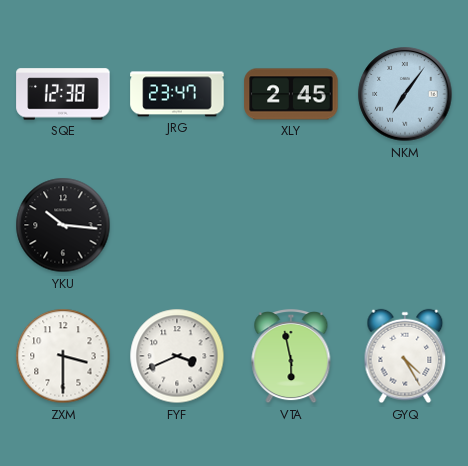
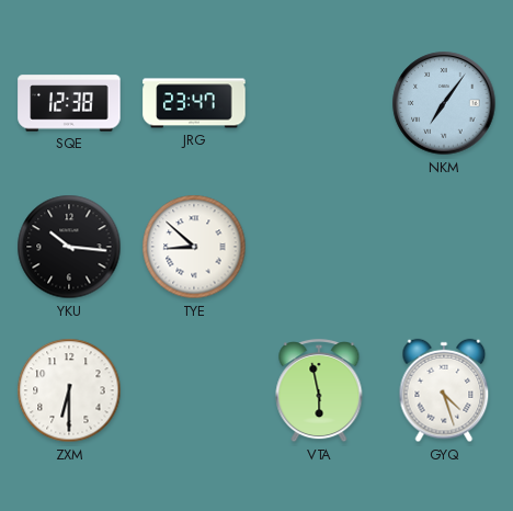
XLY: 2:45 -> none (291, 94)
TYE: none -> 8:52 (194, 247)
ZXM: 3:30 -> 6:30 (69, 390)
FYF: 3:41 -> none (177, 356)
GYQ: 4:25 -> 4:27 (444, 390)
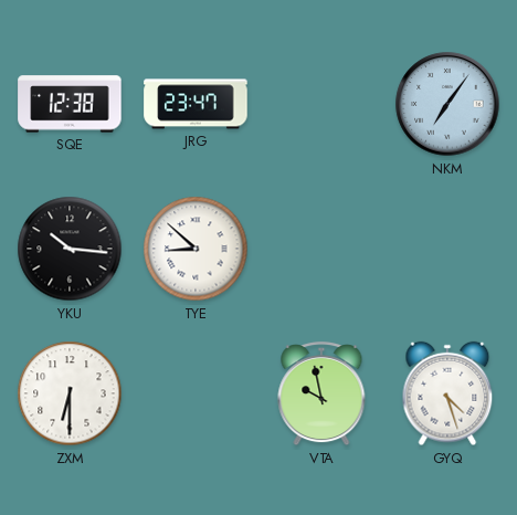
VTA: 5:58 -> 9:58 (321, 393)
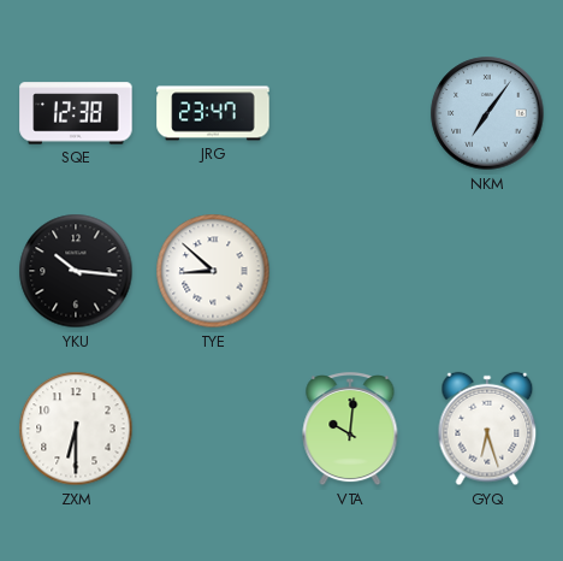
VTA: 9:58 -> 10:01 (350, 429)
GYQ: 4:27 -> 6:27 (487, 429)
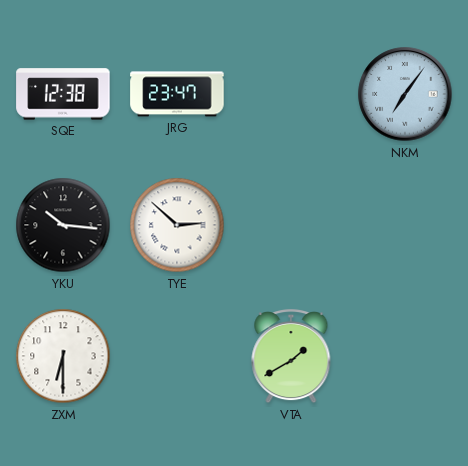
TYE: 8:52 -> 2:52 (177, 225)
VTA: 10:01 -> 1:40 (291, 356)
GYQ: 6:27 -> none (487, 429)
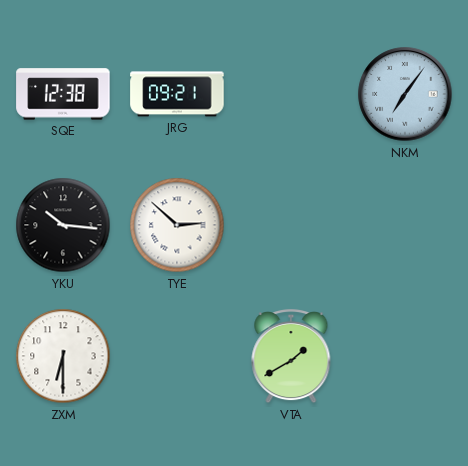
JRG: 23:47 -> 09:21 (177, 94)
